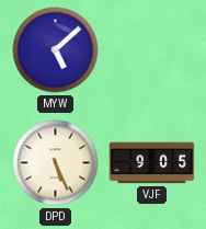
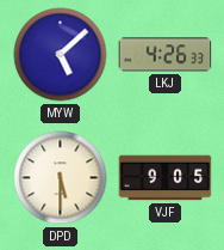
LKJ: none -> 4:26 (166, 55)
DPD: 5:26 -> 5:30 (61, 178)
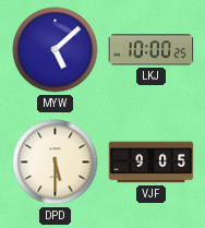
LKJ: 4:26 -> 10:00 (152, 50)
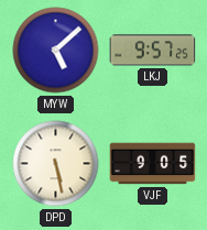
LKJ: 10:00 -> 9:57 (153, 51)
DPD: 5:30 -> 5:28 (56, 164)
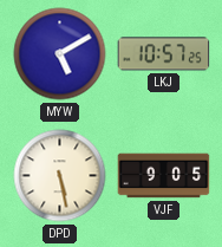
MYW: 5:08 -> 5:10 (60, 54)
LKJ: 9:57 -> 10:57 (164, 54)
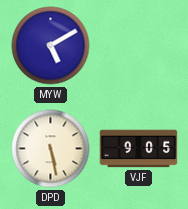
LKJ: 10:57 -> none (164, 54)
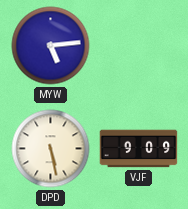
MYW: 5:10 -> 5:14 (51, 46)
VJF: 9:05 -> 9:09 (139, 149)
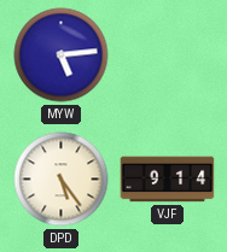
DPD: 5:28 -> 5:24 (62, 180)
VJF: 9:09 -> 9:14 (168, 180)
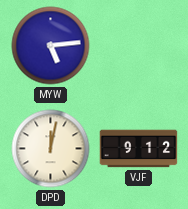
DPD: 5:24 -> 12:02 (51, 149)
VJF: 9:14 -> 9:12 (139, 149)
